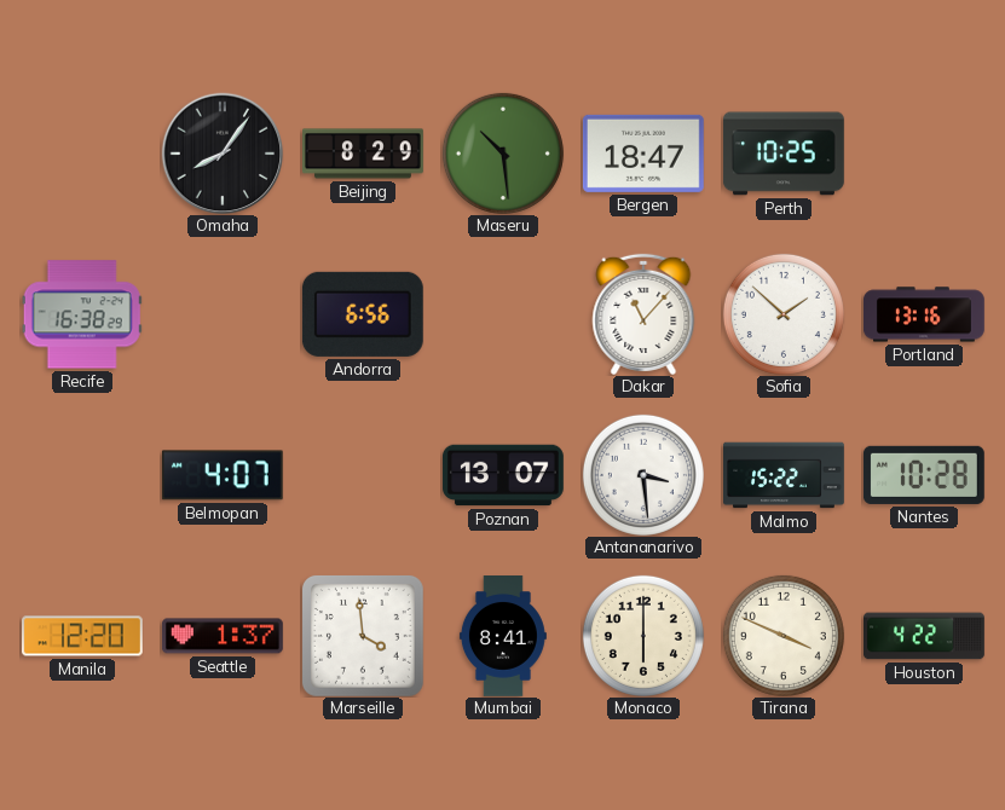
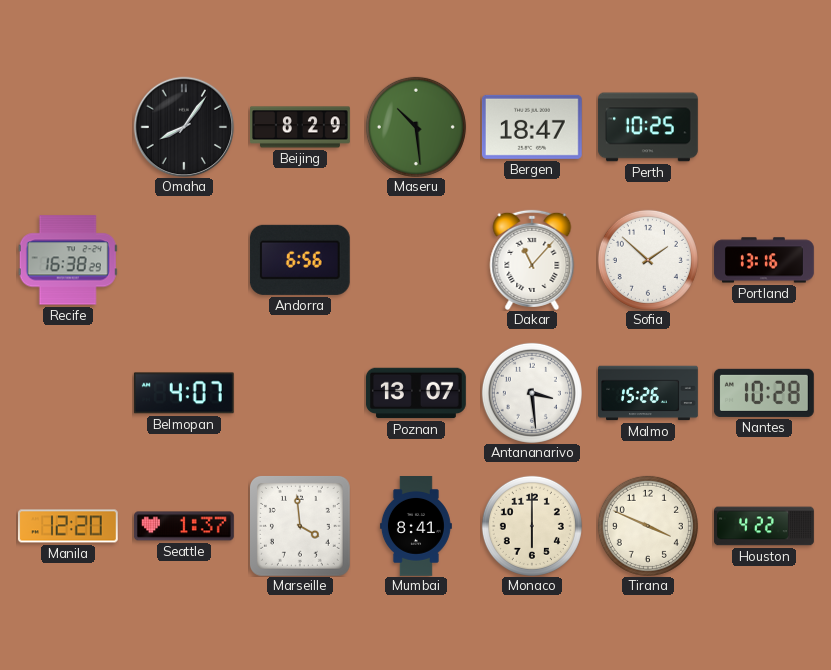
Malmo: 15:22 -> 15:26 (649, 393)
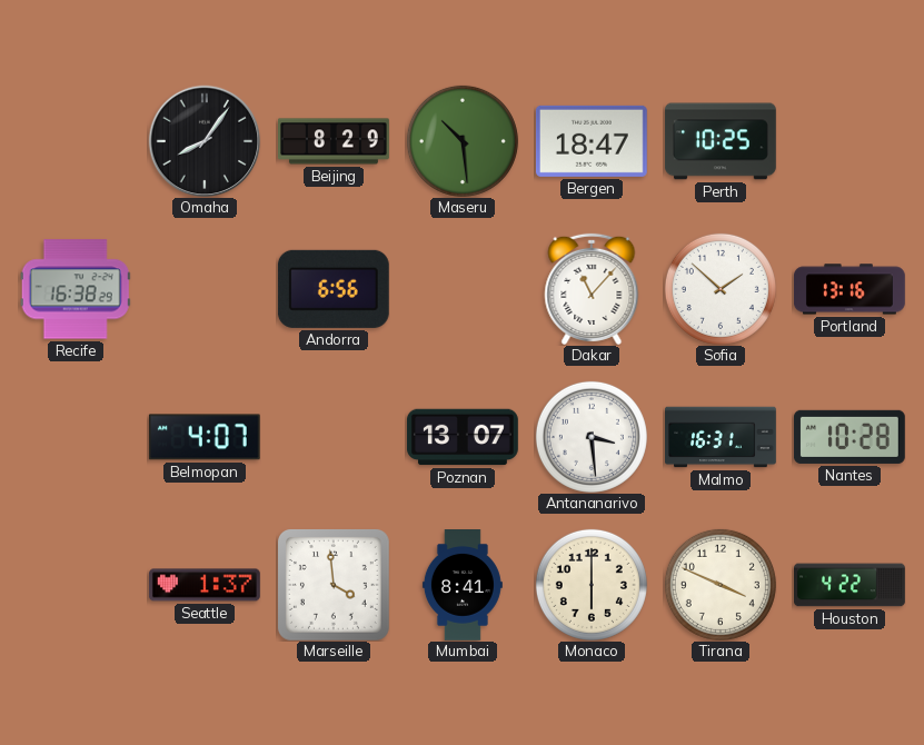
Malmo: 15:26 -> 16:31 (722, 437)
Manila: 12:20 -> none (68, 526)
